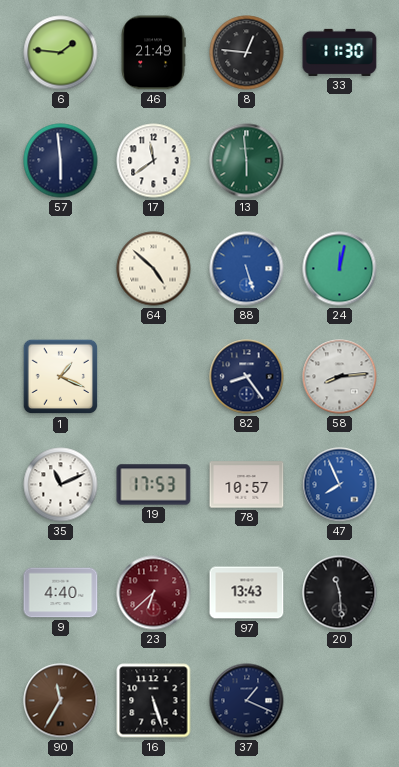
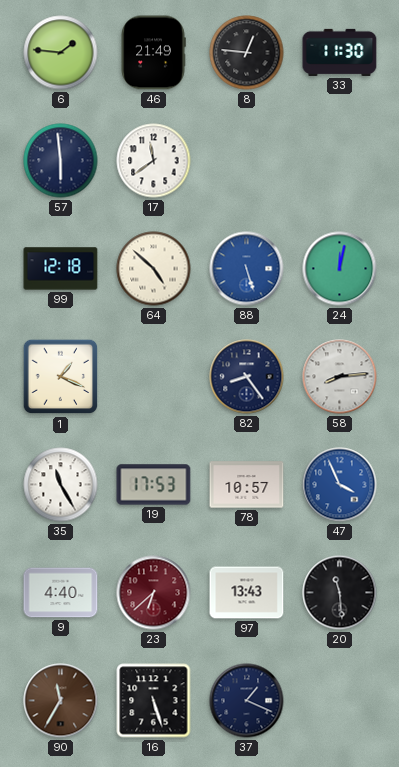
13: 5:59 -> none (247, 161)
99: none -> 12:18 (61, 269)
35: 11:11 -> 11:25 (61, 485)
47: 7:56 -> 3:56 (340, 485)
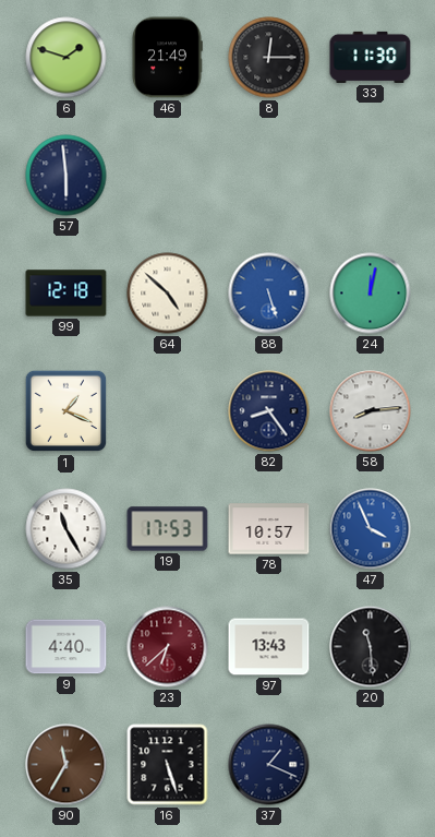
6: 1:46 -> 1:48 (67, 58)
8: 12:46 -> 12:15 (269, 58)
17: 11:39 -> none (154, 161)
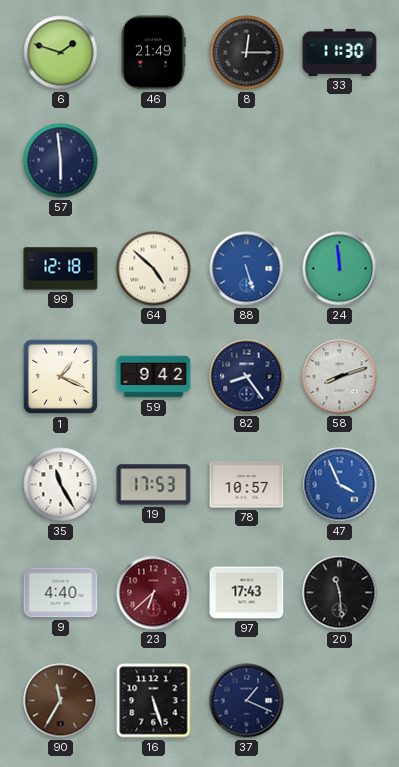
24: 12:02 -> 11:59 (340, 269)
59: none -> 9:42 (154, 377)
58: 8:14 -> 8:12 (340, 377)
97: 13:43 -> 17:43 (247, 593)
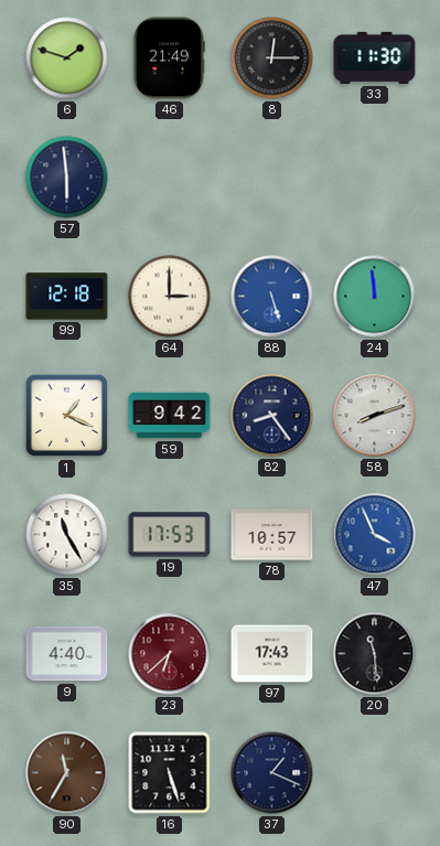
64: 4:52 -> 3:00 (170, 297)
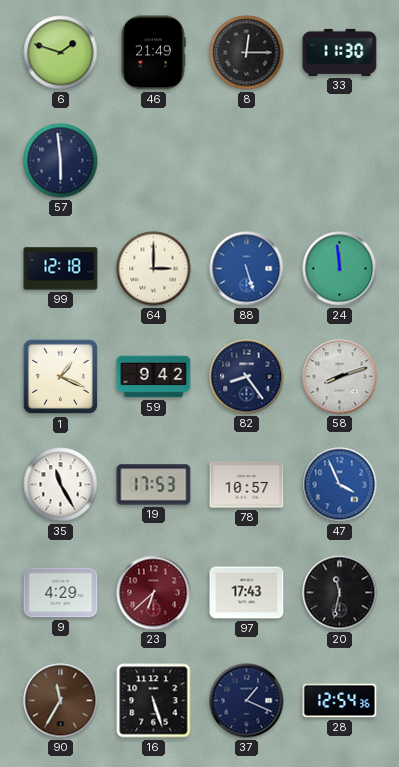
9: 4:40 -> 4:29 (61, 593)
20: 11:29 -> 11:32 (340, 593)
28: none -> 12:54 (340, 701)
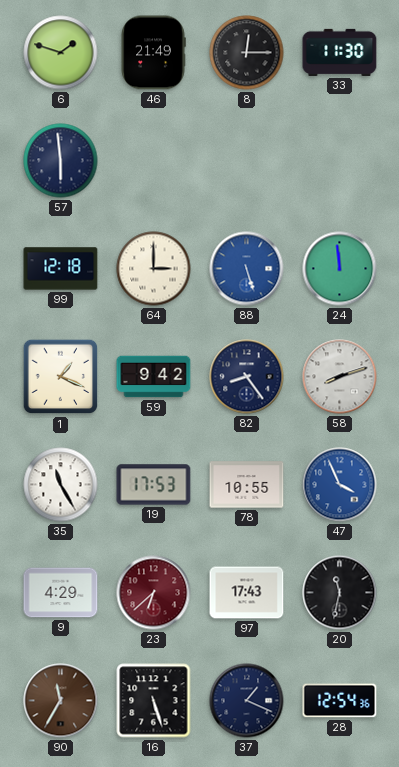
78: 10:57 -> 10:55 (247, 485)
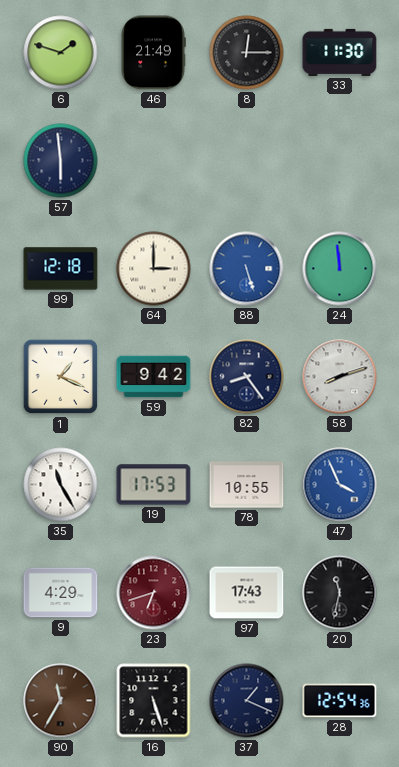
23: 6:38 -> 6:42 (154, 593)
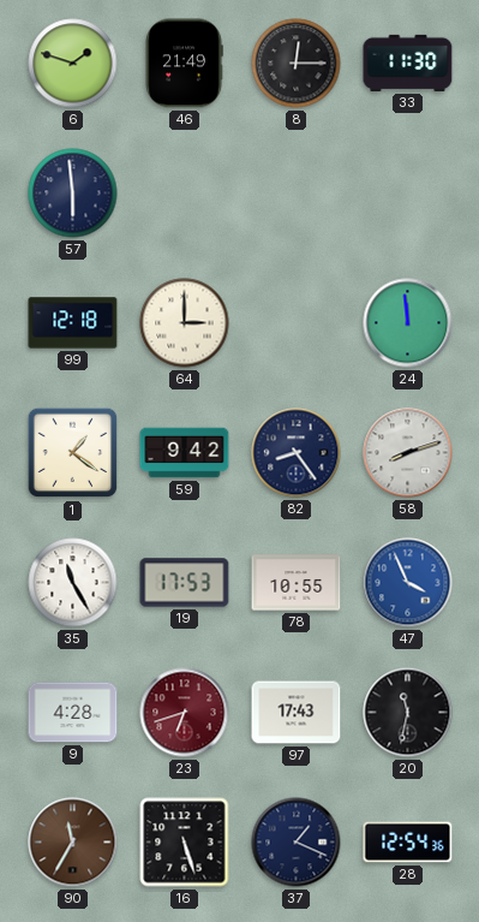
88: 5:27 -> none (247, 269)
1: 1:19 -> 1:21 (73, 453)
9: 4:29 -> 4:28 (73, 713)
